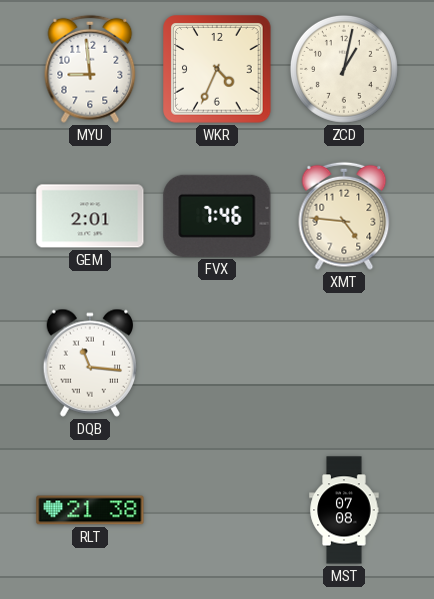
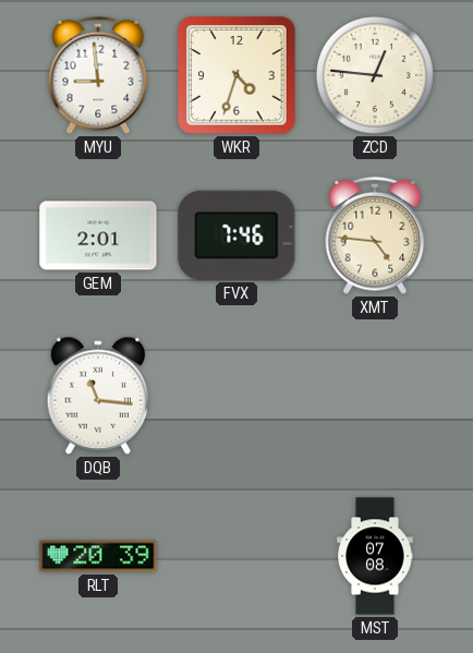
WKR: 4:34 -> 4:33 (237, 75)
ZCD: 1:02 -> 12:46 (375, 75)
RLT: 21:38 -> 20:39 (98, 556)
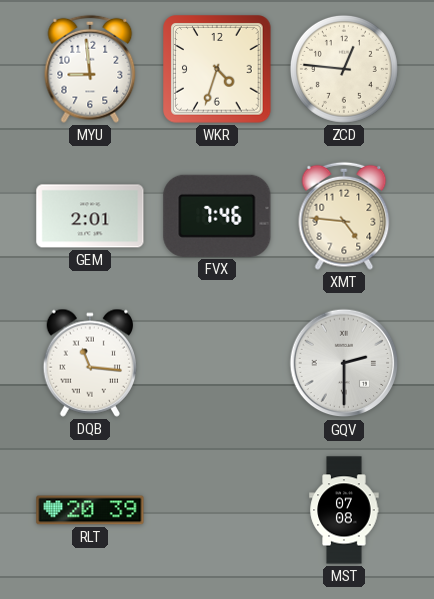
GQV: none -> 2:30 (344, 363)
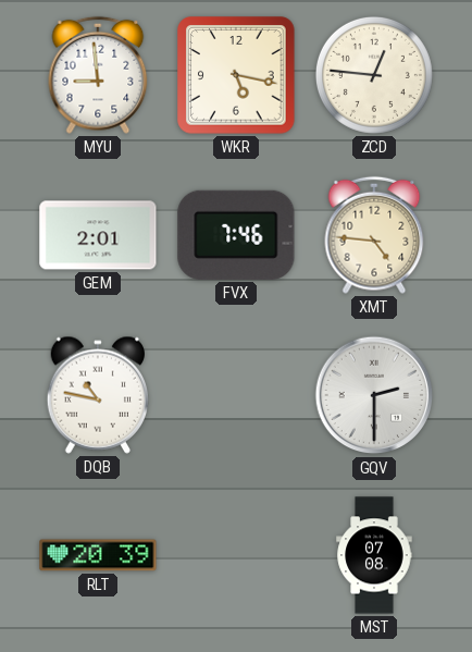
WKR: 4:33 -> 5:17 (236, 75)
DQB: 11:16 -> 10:47 (97, 395)
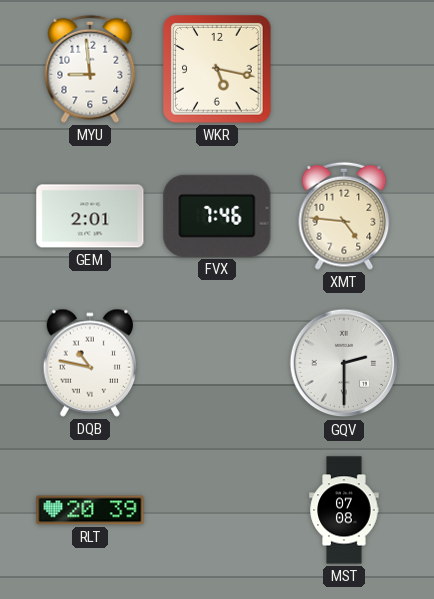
ZCD: 12:46 -> none (374, 75)
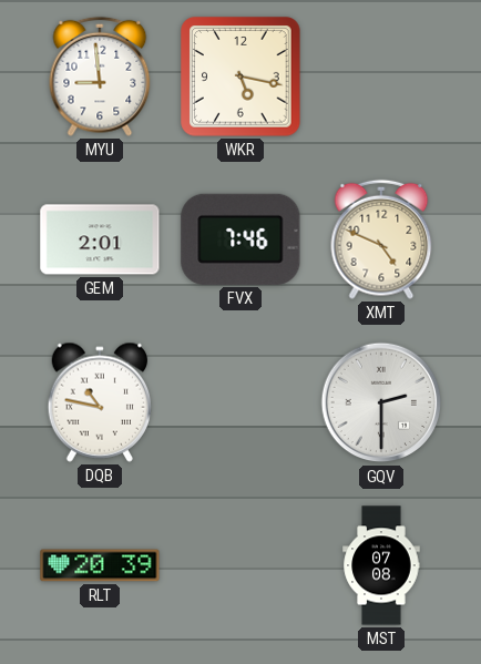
XMT: 4:46 -> 4:49 (381, 239)
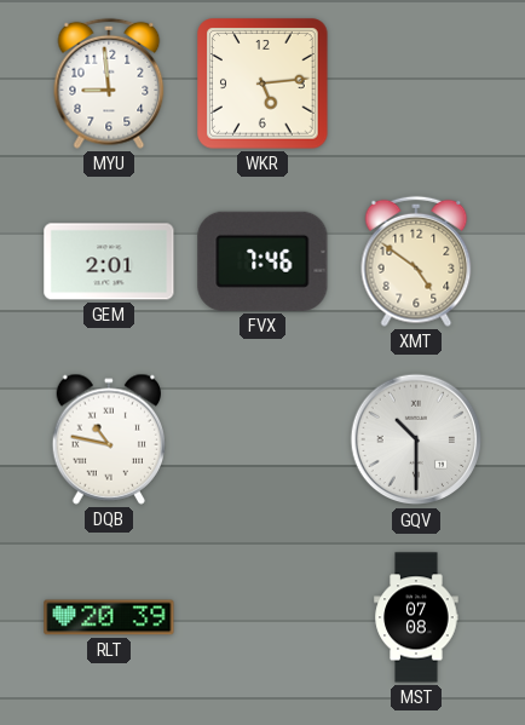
WKR: 5:17 -> 5:14 (262, 84)
XMT: 4:49 -> 4:51 (416, 261)
GQV: 2:30 -> 10:30 (416, 439)
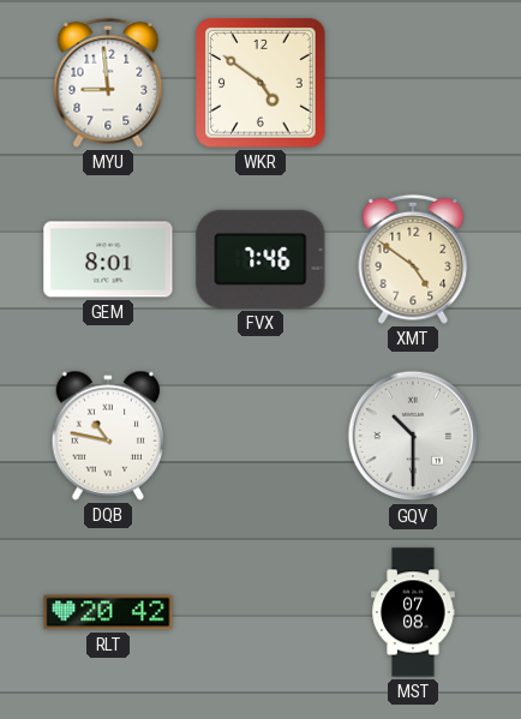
WKR: 5:14 -> 4:51 (260, 83)
GEM: 2:01 -> 8:01 (108, 259)
RLT: 20:39 -> 20:42 (108, 612)
